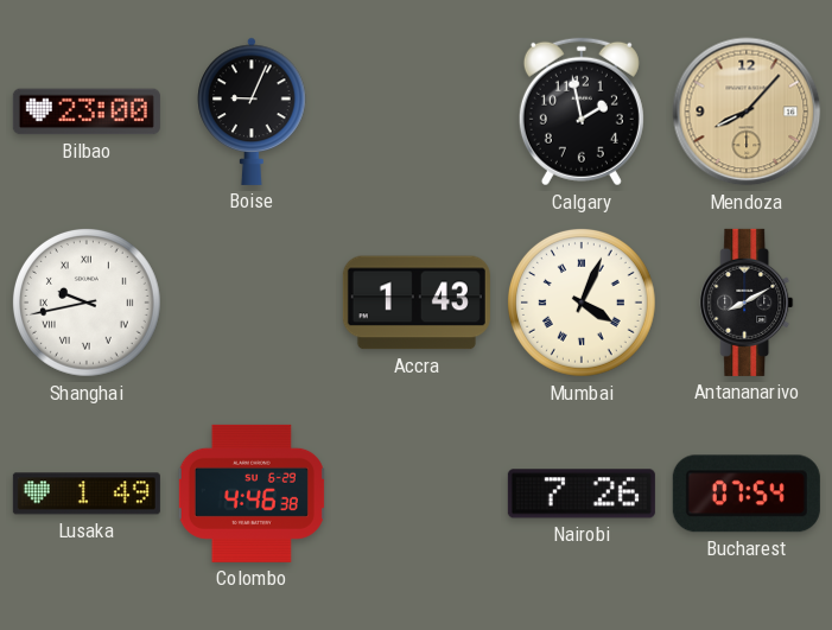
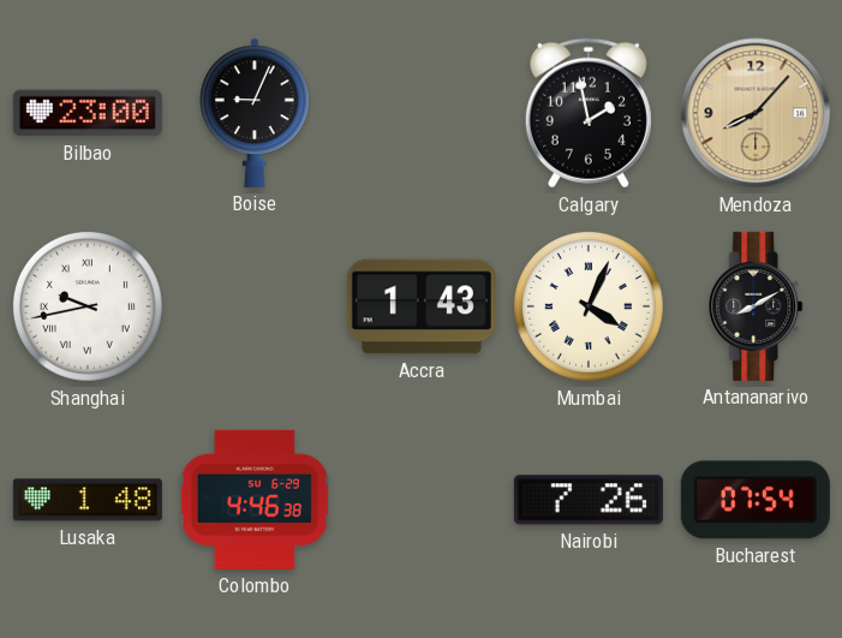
Lusaka: 1:49 -> 1:48 (88, 500)
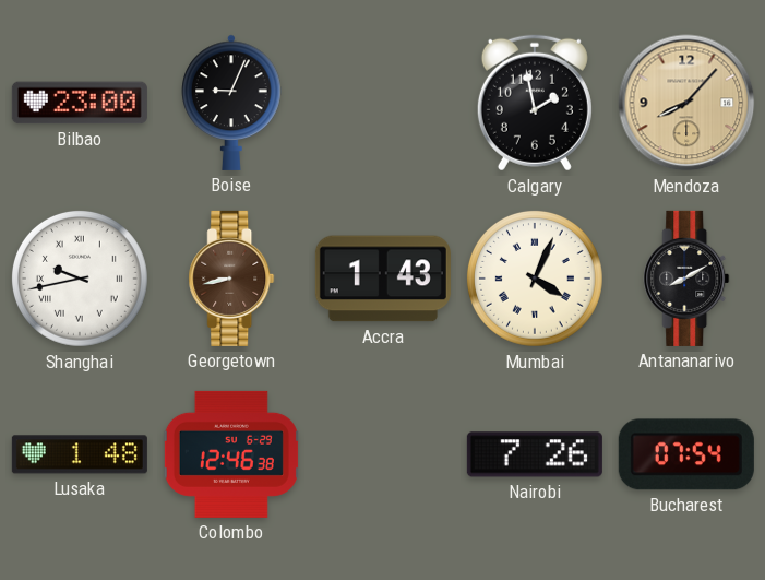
Georgetown: none -> 8:43 (231, 279)
Colombo: 4:46 -> 12:46 (231, 454)
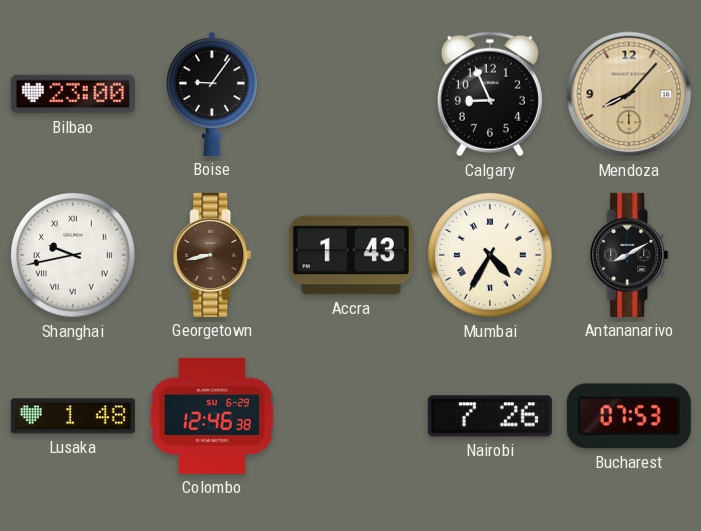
Boise: 9:04 -> 9:06 (212, 94)
Calgary: 1:58 -> 8:56 (490, 94)
Mumbai: 4:04 -> 4:35 (491, 256)
Bucharest: 07:54 -> 07:53 (629, 416)
